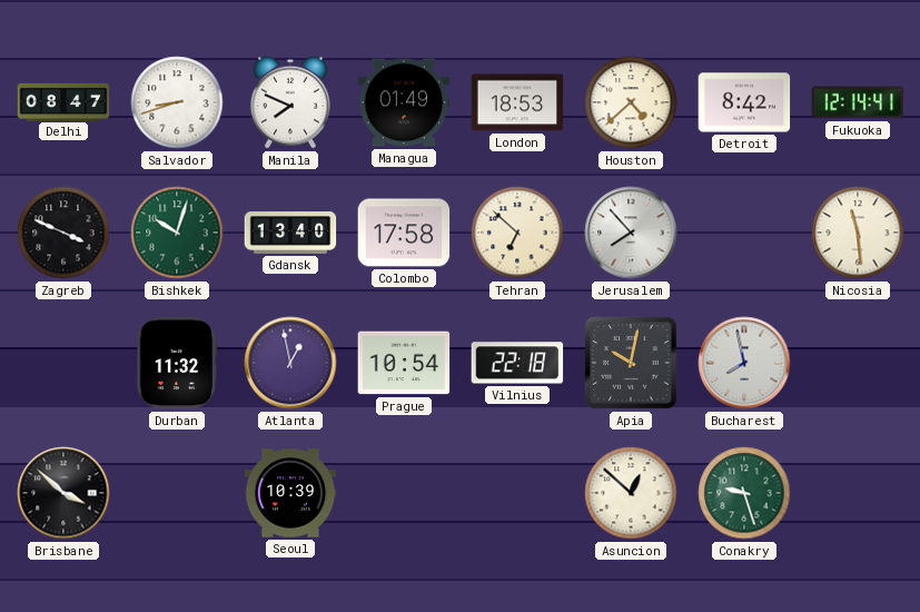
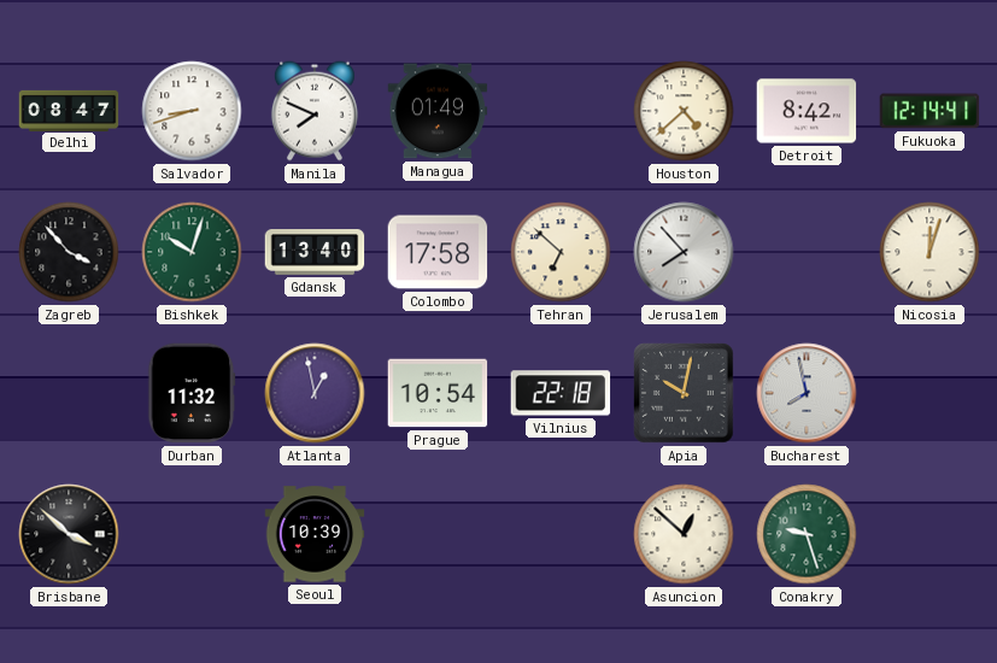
London: 18:53 -> none (517, 102)
Zagreb: 3:49 -> 3:53 (69, 252)
Nicosia: 11:29 -> 12:03 (929, 252)
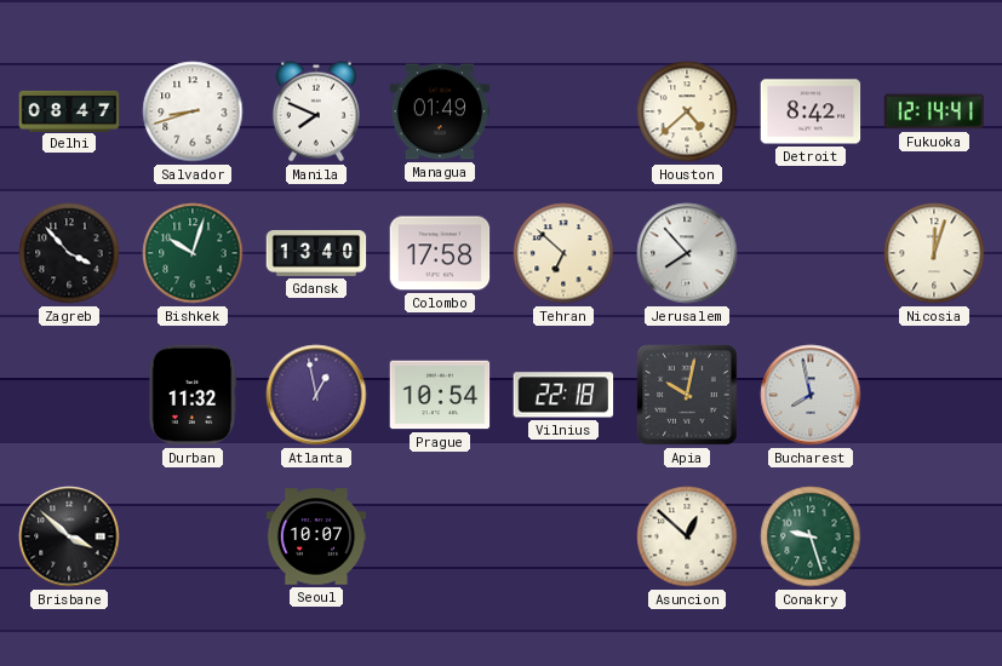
Seoul: 10:39 -> 10:07 (316, 536)
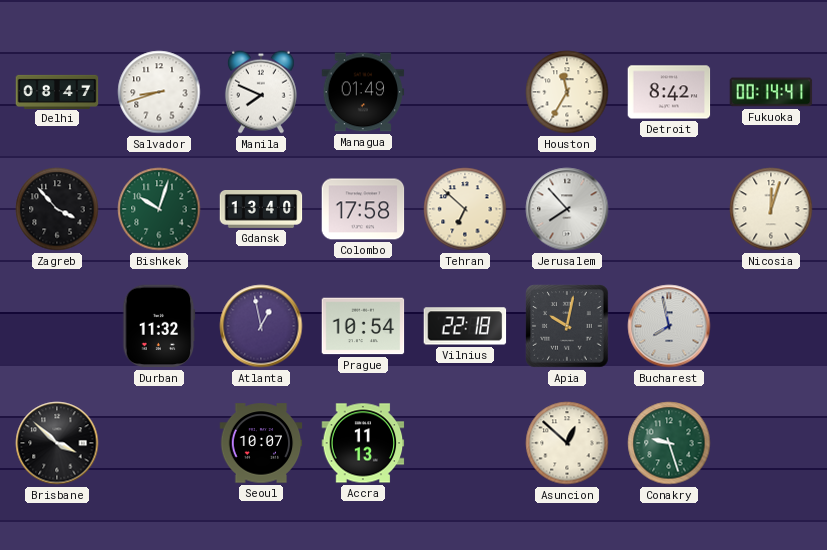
Houston: 4:38 -> 11:35 (567, 92)
Fukuoka: 12:14 -> 00:14 (771, 92)
Accra: none -> 11:13 (363, 443)
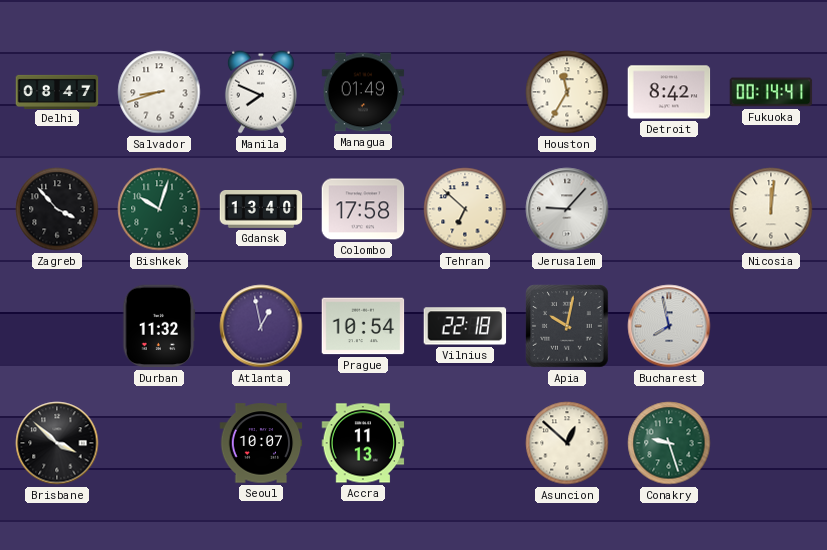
Jerusalem: 7:53 -> 9:07 (567, 209)
Nicosia: 12:03 -> 12:01 (771, 209)
